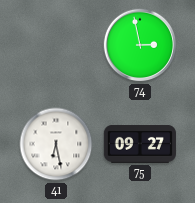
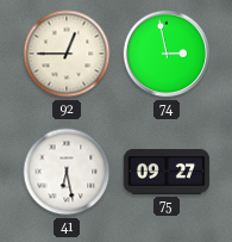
92: none -> 12:45 (67, 54)
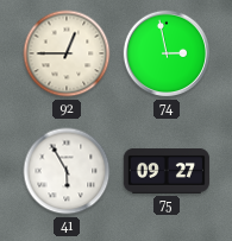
41: 6:28 -> 5:55 (67, 171)
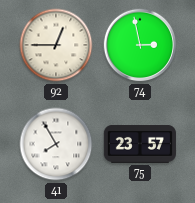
41: 5:55 -> 7:55 (56, 144)
75: 09:27 -> 23:57 (140, 145)
